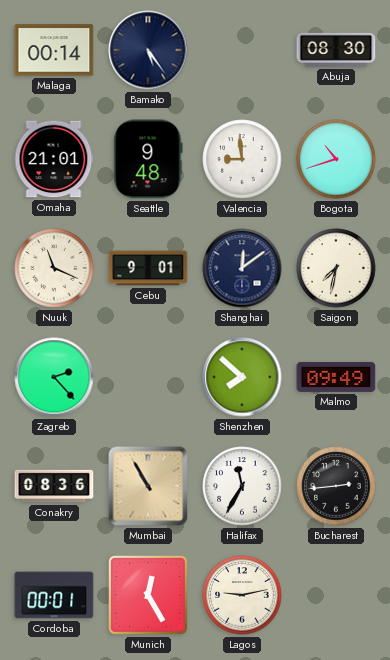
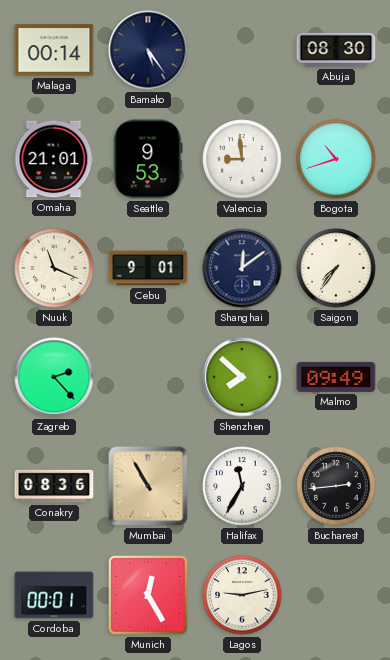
Seattle: 9:48 -> 9:53 (148, 159)
Saigon: 7:32 -> 7:36 (336, 268)
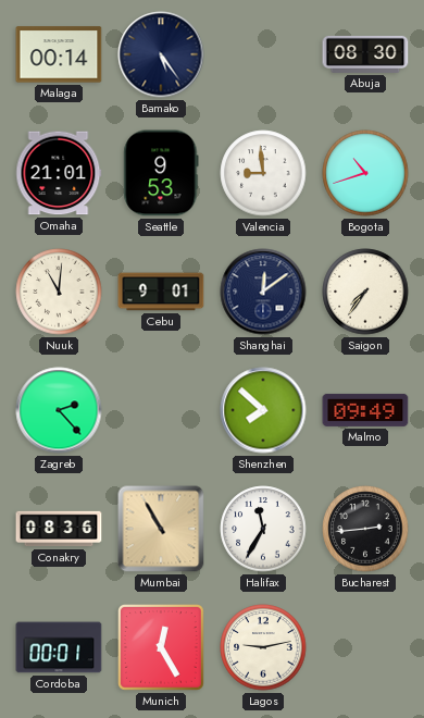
Nuuk: 11:19 -> 11:01 (59, 292)
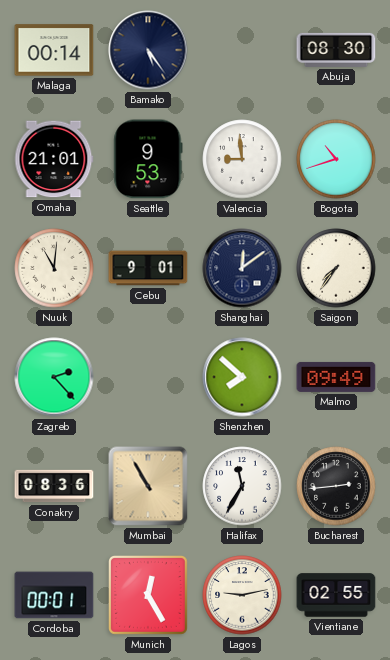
Vientiane: none -> 02:55 (336, 595)
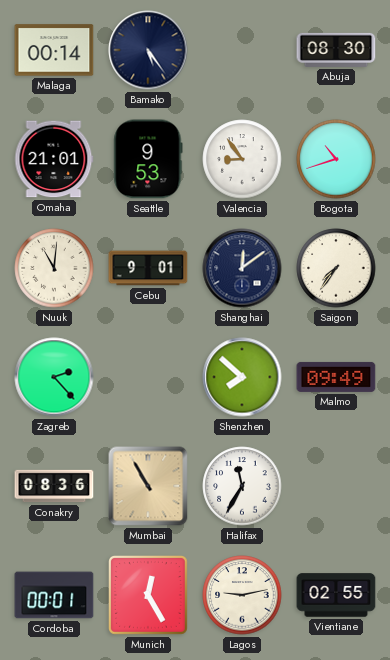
Valencia: 8:59 -> 8:54 (242, 159)
Bucharest: 2:44 -> none (336, 486)
